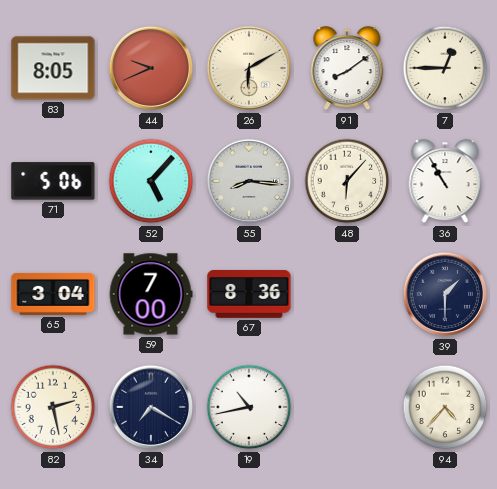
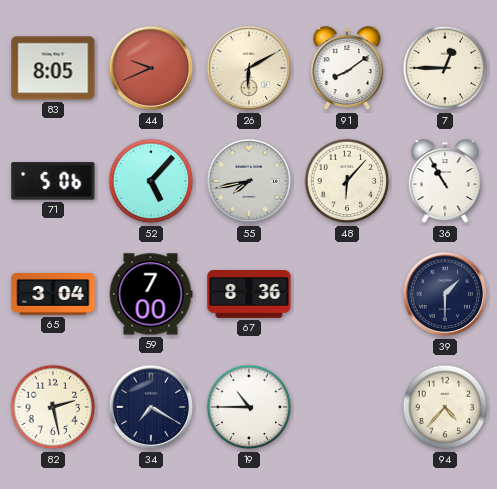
55: 8:16 -> 7:43 (249, 181)
19: 10:43 -> 10:45 (249, 407)
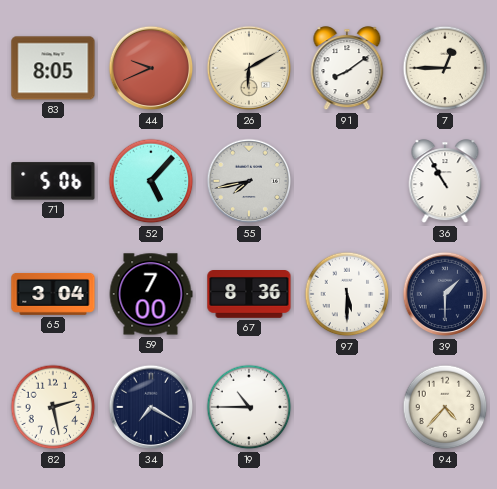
48: 6:07 -> none (347, 181)
97: none -> 5:30 (347, 294)
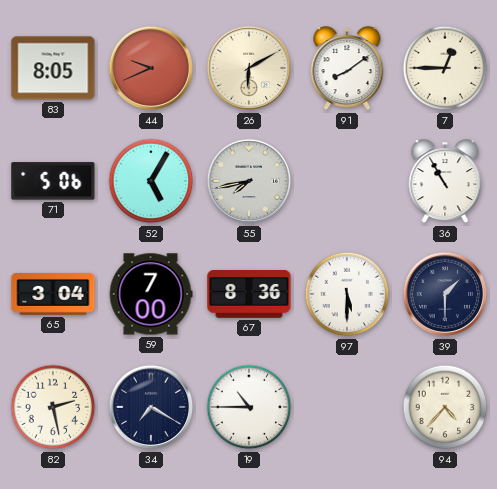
52: 5:07 -> 5:05 (151, 181)
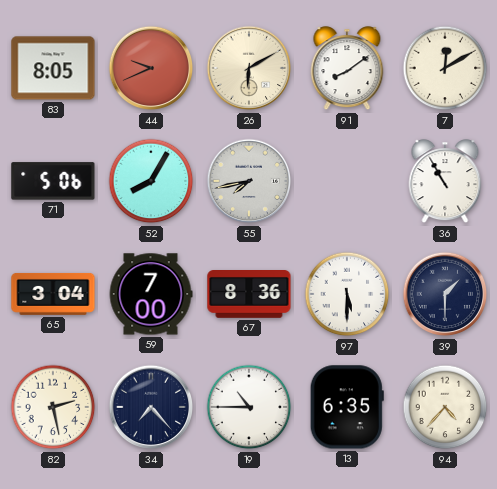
7: 12:45 -> 12:10 (445, 68)
52: 5:05 -> 8:05 (151, 181)
34: 7:20 -> 7:23 (151, 407)
13: none -> 6:35 (347, 407)
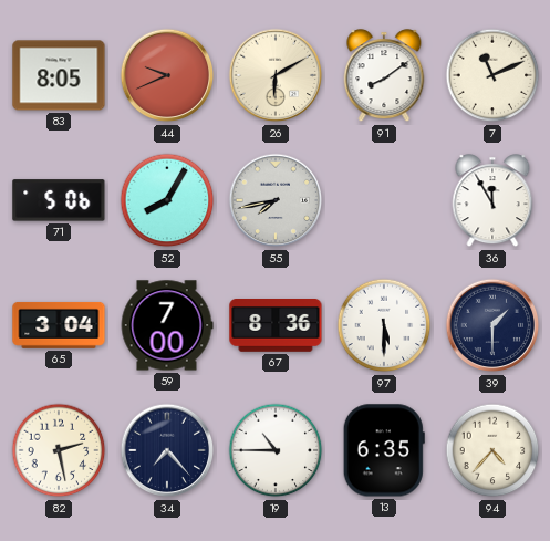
7: 12:10 -> 11:11 (492, 75)
36: 10:55 -> 11:55 (492, 201)
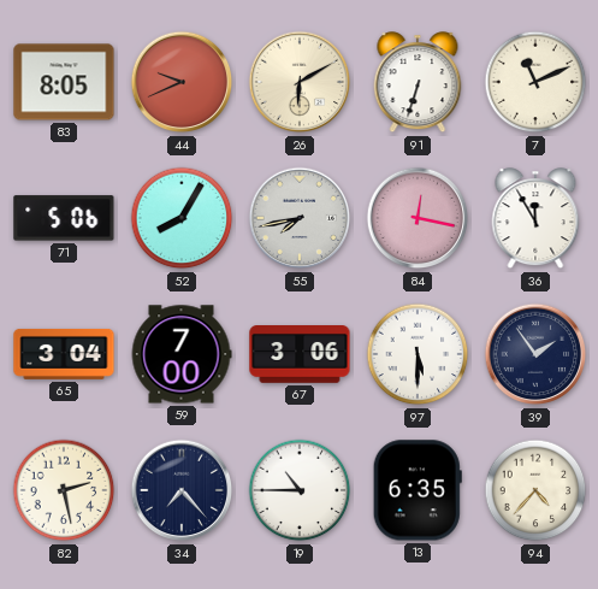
91: 8:09 -> 6:33 (418, 83)
84: none -> 12:17 (418, 218)
67: 8:36 -> 3:06 (300, 355)
39: 1:30 -> 1:54 (535, 354)
